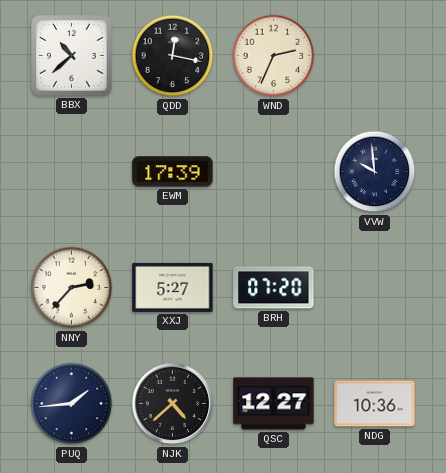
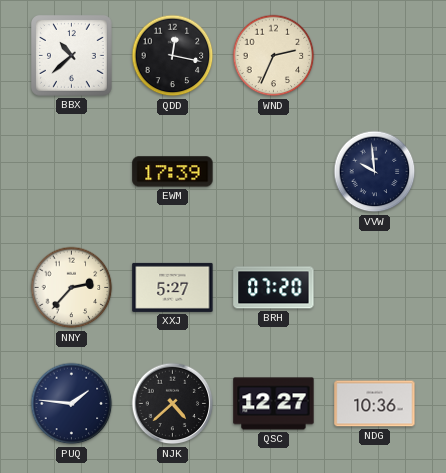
PUQ: 1:44 -> 1:46 (72, 404)
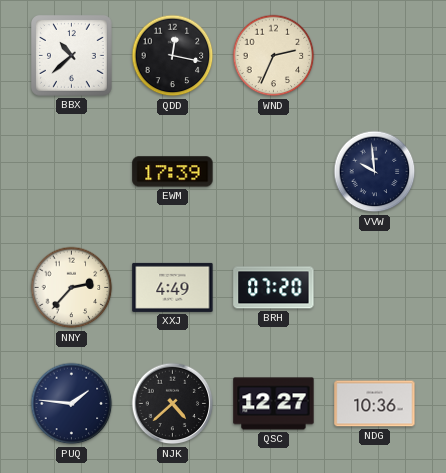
XXJ: 5:27 -> 4:49 (173, 287)
